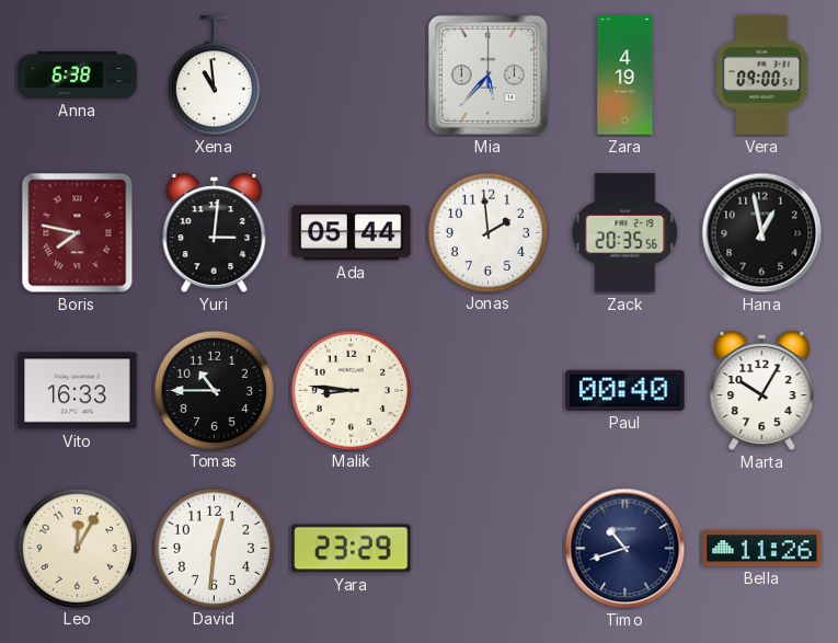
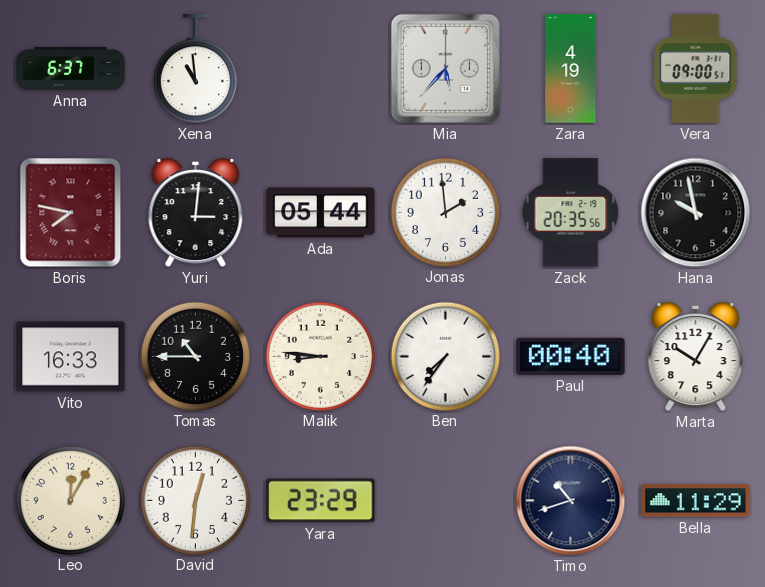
Anna: 6:38 -> 6:37 (71, 68)
Hana: 12:58 -> 9:58 (696, 213)
Ben: none -> 7:36 (445, 356)
Bella: 11:26 -> 11:29 (696, 501)
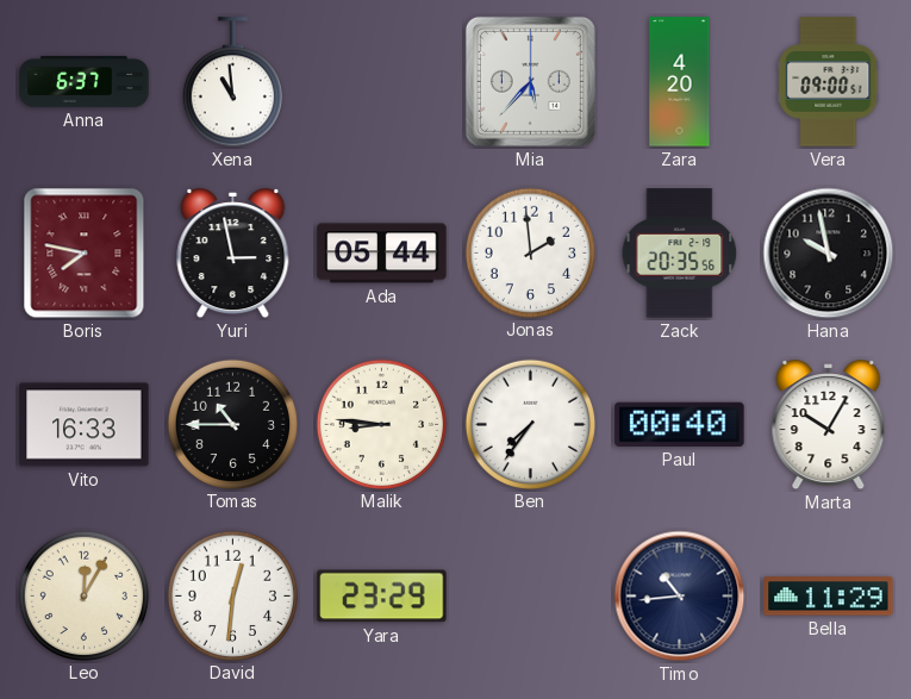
Zara: 4:19 -> 4:20 (680, 82)
Yuri: 3:01 -> 2:58 (233, 254)
Timo: 10:42 -> 10:44 (680, 597)
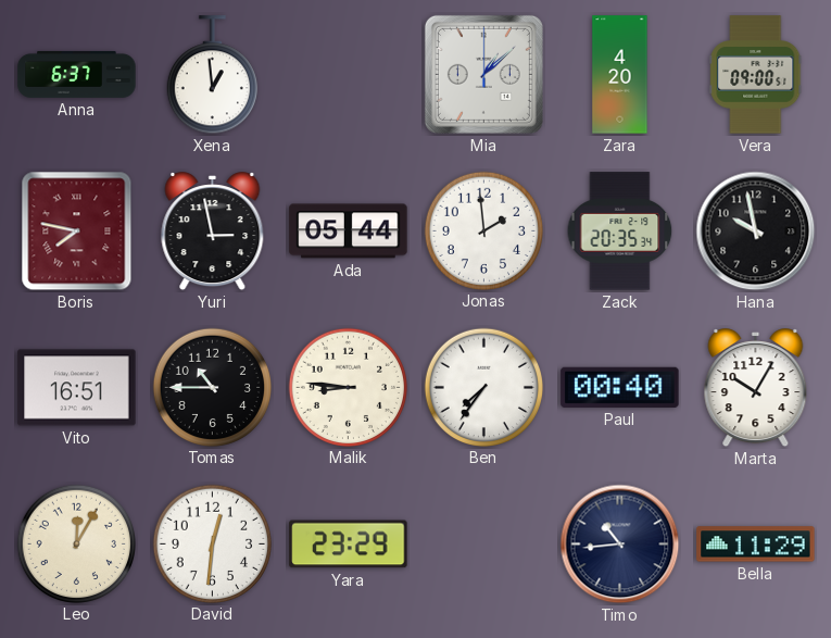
Xena: 10:59 -> 12:59 (212, 75)
Mia: 5:37 -> 1:08 (483, 74)
Zack: 20:35:56 -> 20:35:34 (620, 232)
Vito: 16:33 -> 16:51 (77, 388)
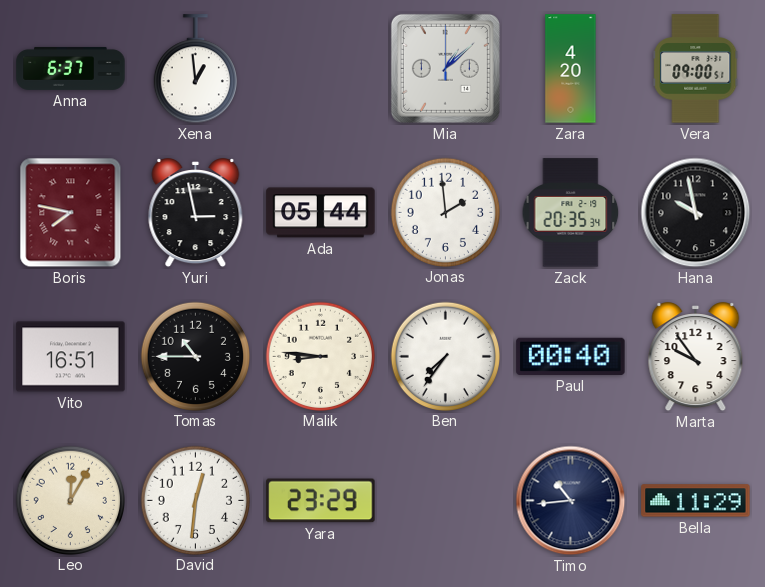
Marta: 10:05 -> 9:54 (696, 357)
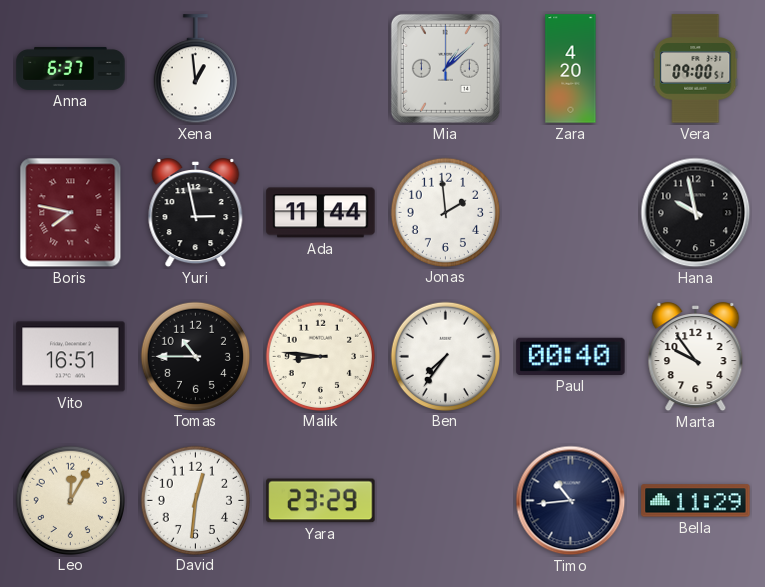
Ada: 05:44 -> 11:44 (321, 213)
Zack: 20:35 -> none (571, 213)
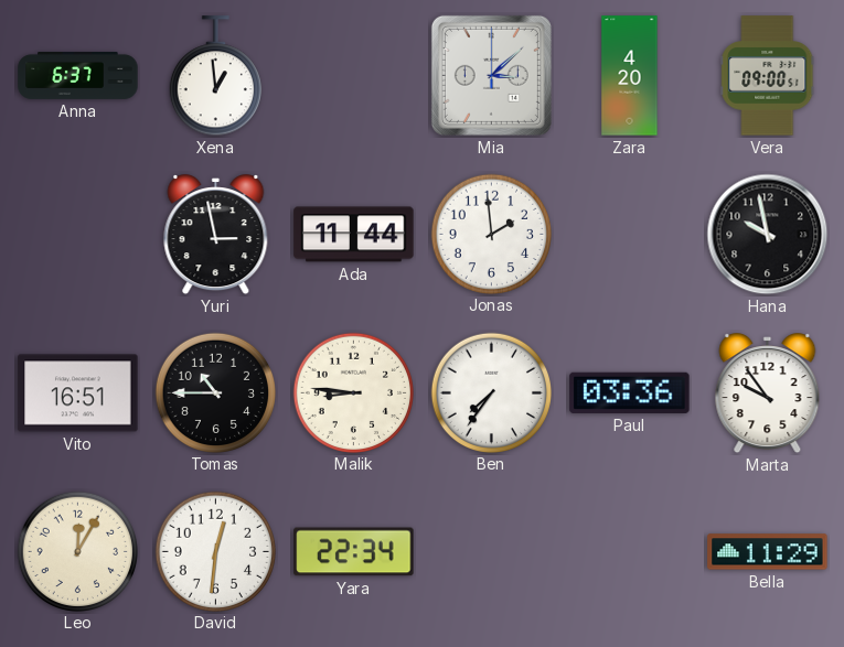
Mia: 1:08 -> 3:08 (491, 75)
Boris: 7:47 -> none (71, 213)
Paul: 00:40 -> 03:36 (630, 392)
Yara: 23:29 -> 22:34 (354, 552)
Timo: 10:44 -> none (571, 501)
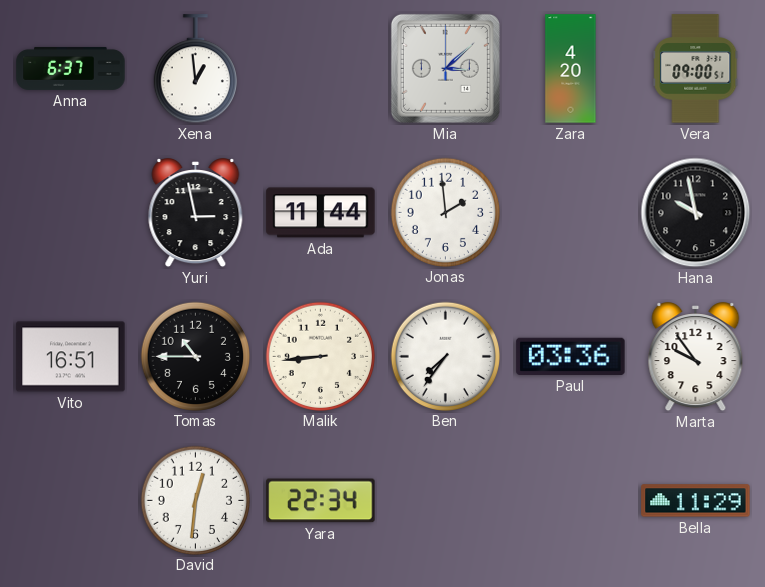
Malik: 8:46 -> 8:44 (320, 356)
Leo: 12:05 -> none (77, 551)
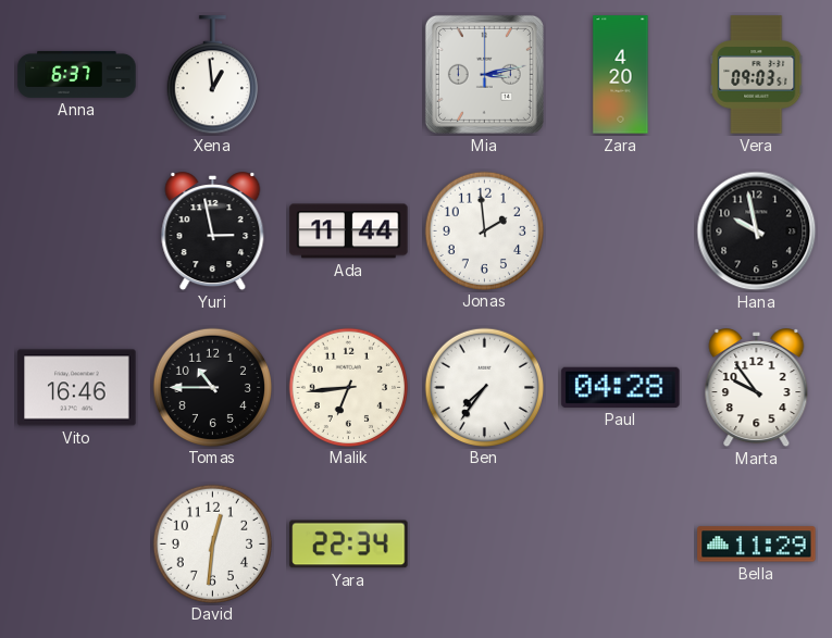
Mia: 3:08 -> 3:13 (484, 74)
Vera: 09:00 -> 09:03 (757, 75)
Vito: 16:51 -> 16:46 (77, 388)
Malik: 8:44 -> 6:44 (348, 387)
Paul: 03:36 -> 04:28 (621, 387)
